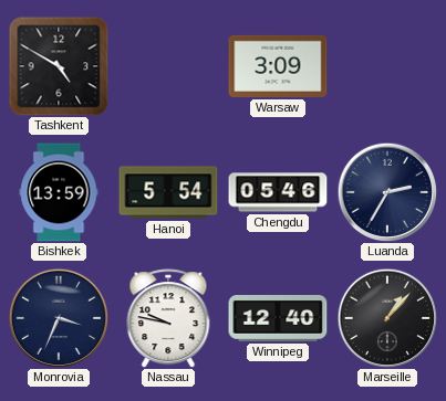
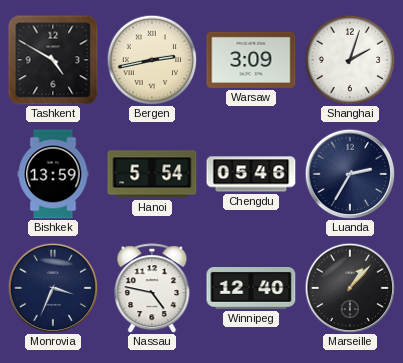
Bergen: none -> 2:43 (152, 60)
Shanghai: none -> 2:03 (350, 60)
Nassau: 9:47 -> 4:47 (152, 288)
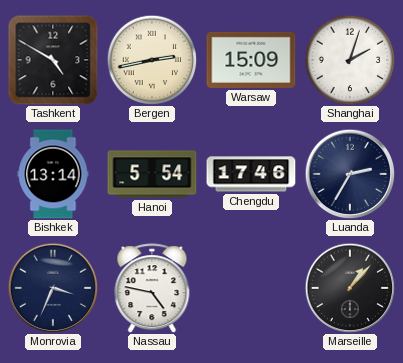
Warsaw: 3:09 -> 15:09 (251, 60)
Bishkek: 13:59 -> 13:14 (53, 174)
Chengdu: 05:46 -> 17:46 (251, 174)
Winnipeg: 12:40 -> none (251, 289)
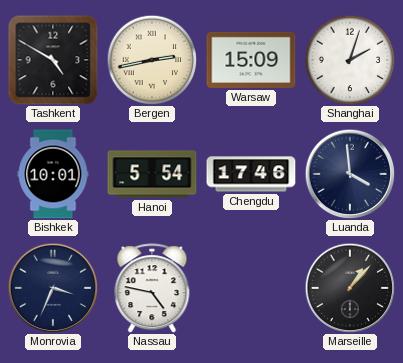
Bishkek: 13:14 -> 10:01 (53, 174)
Luanda: 2:35 -> 3:59 (350, 174)
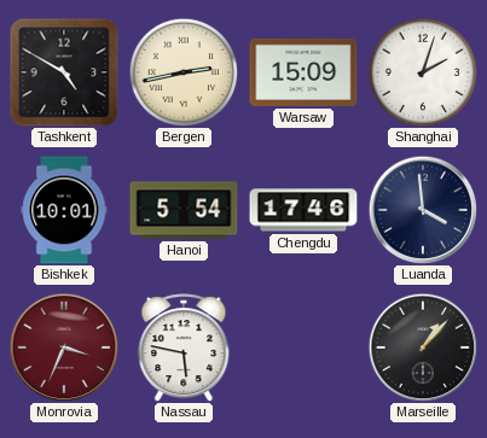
Monrovia dial: navy -> burgundy (64, 348)
Nassau: 4:47 -> 5:47 (184, 348)
